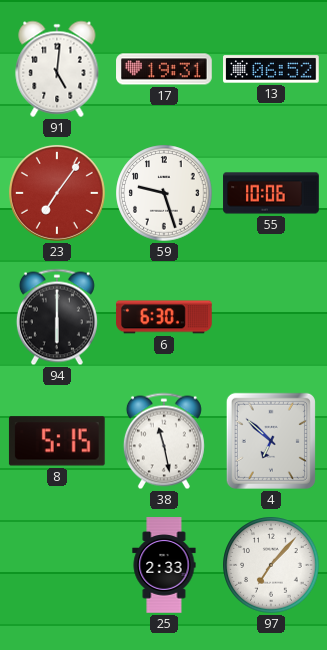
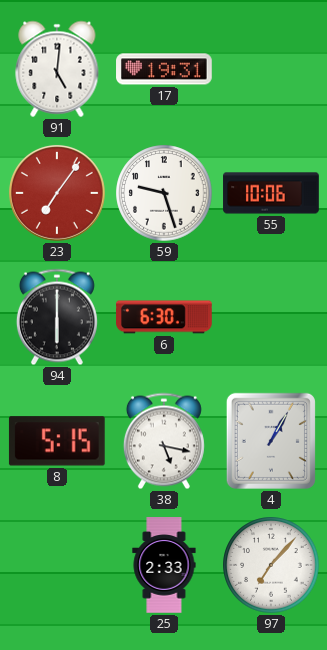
13: 06:52 -> none (271, 69)
38: 11:28 -> 5:17 (164, 441)
4: 6:52 -> 1:05 (271, 441)
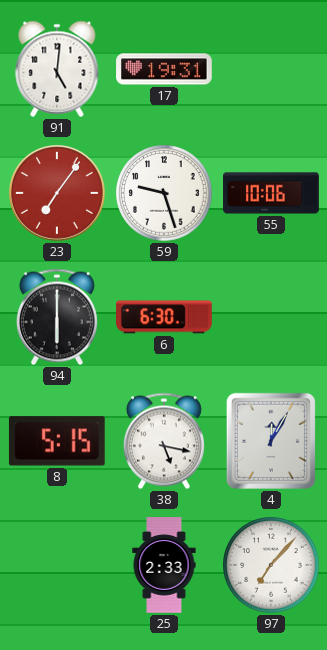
4: 1:05 -> 12:05 (271, 441)
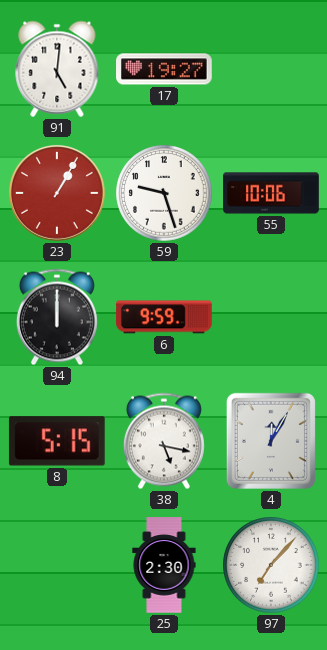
17: 19:31 -> 19:27 (164, 69)
23: 7:06 -> 1:05 (57, 193)
94: 6:00 -> 12:00 (57, 317)
6: 6:30 -> 9:59 (164, 317)
25: 2:33 -> 2:30 (164, 565)
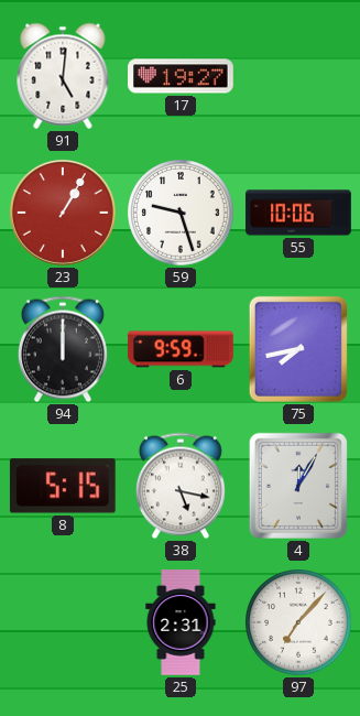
75: none -> 7:43 (298, 349)
25: 2:30 -> 2:31 (181, 622)
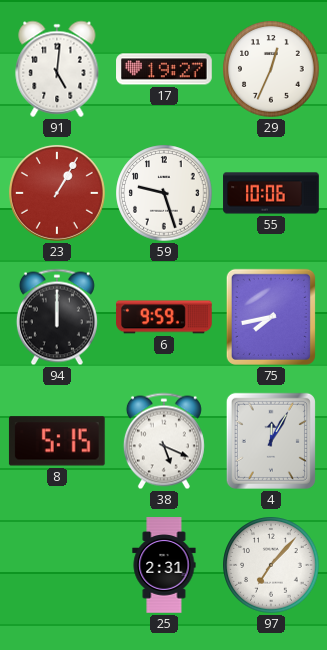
29: none -> 12:34 (271, 69)
38: 5:17 -> 5:19 (164, 441)
